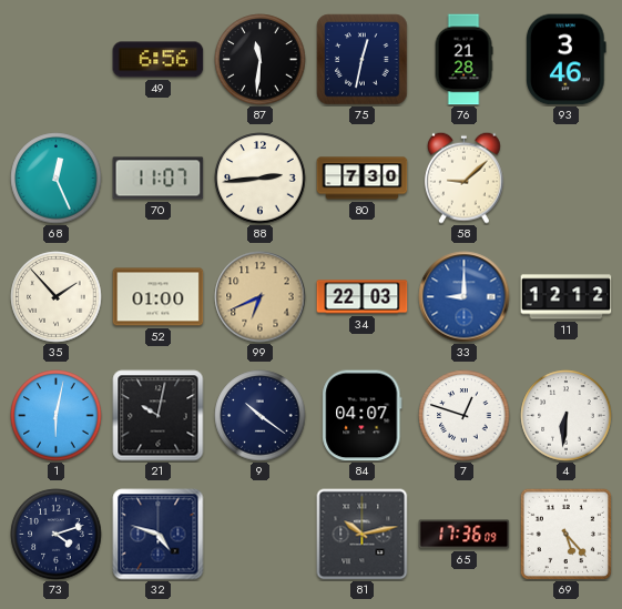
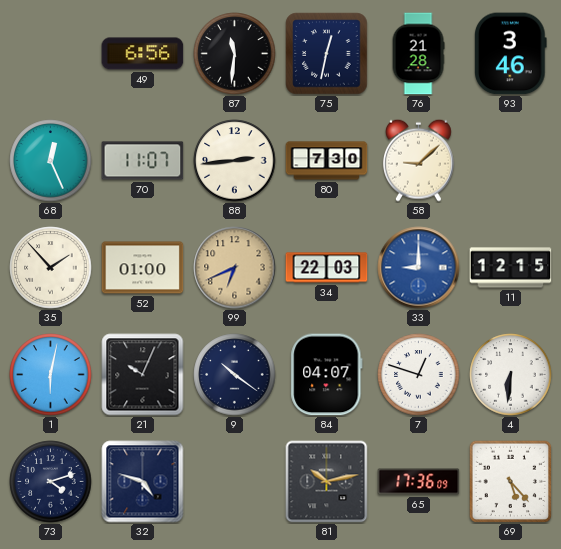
11: 12:12 -> 12:15 (511, 268)
21: 10:02 -> 10:04 (143, 375)
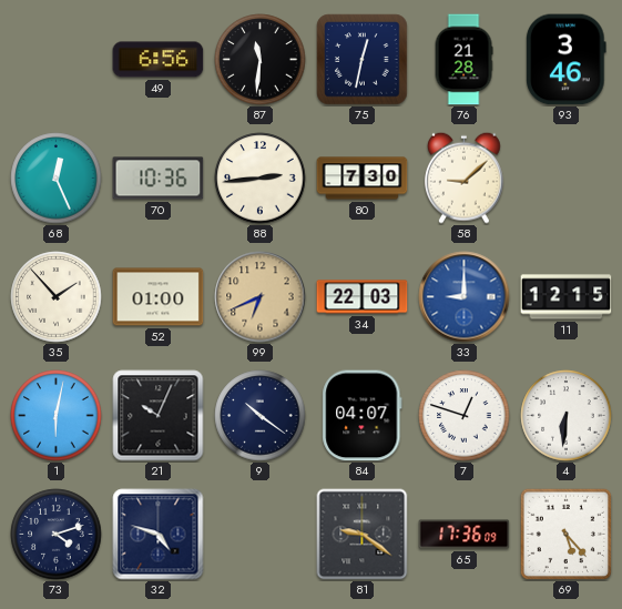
70: 11:07 -> 10:36 (159, 179)
81: 10:13 -> 9:21 (363, 535)
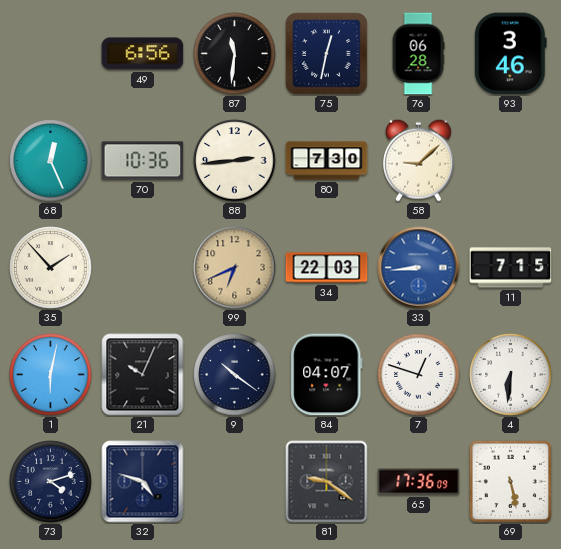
76: 21:28 -> 06:28 (418, 54)
52: 01:00 -> none (159, 297)
33: 9:00 -> 8:44 (419, 268)
11: 12:15 -> 7:15 (511, 268)
69: 5:23 -> 5:28 (510, 481)
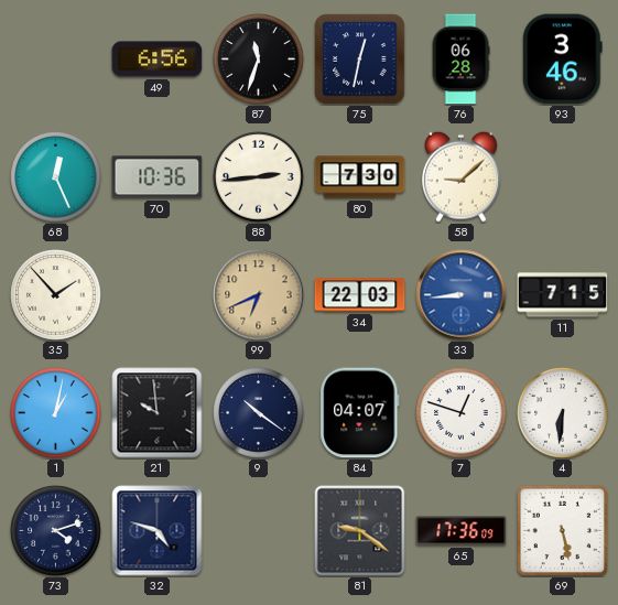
87: 11:31 -> 11:33 (259, 60)
1: 6:02 -> 1:02 (56, 413)
21: 10:04 -> 9:59 (158, 413)
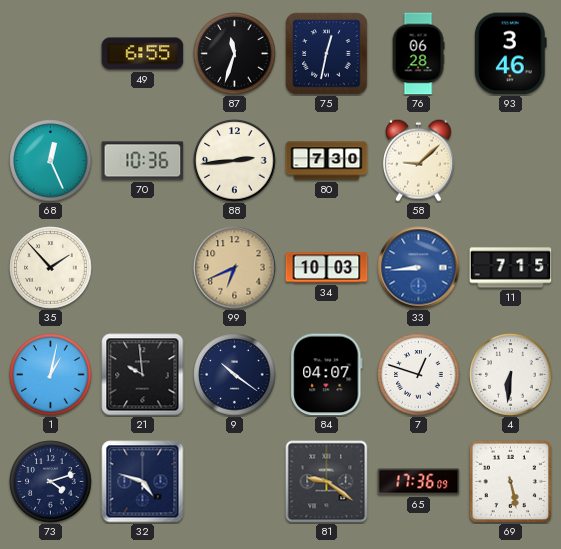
49: 6:56 -> 6:55 (143, 54)
34: 22:03 -> 10:03 (327, 268)
